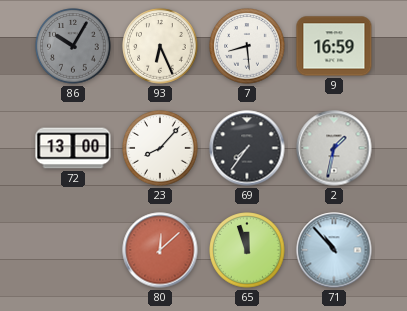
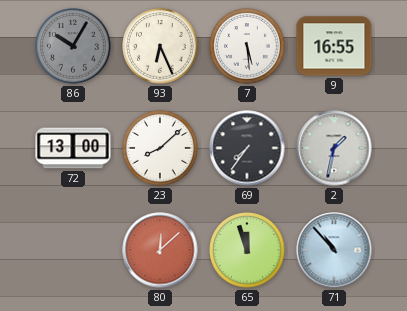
7: 8:29 -> 5:29 (247, 46)
9: 16:59 -> 16:55 (334, 46)
23: 8:07 -> 8:08 (160, 148)
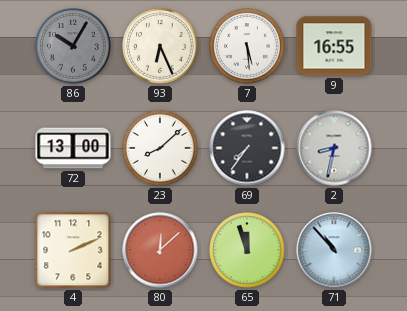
2: 1:32 -> 8:32 (334, 148)
4: none -> 2:11 (73, 250)
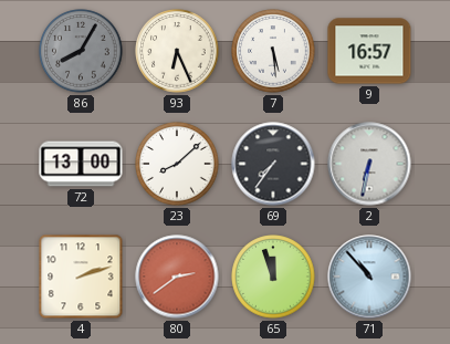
86: 10:05 -> 8:05 (81, 51)
9: 16:55 -> 16:57 (369, 51)
2: 8:32 -> 6:32 (369, 164)
4: 2:11 -> 2:12 (81, 277)
80: 12:08 -> 2:39 (177, 277)
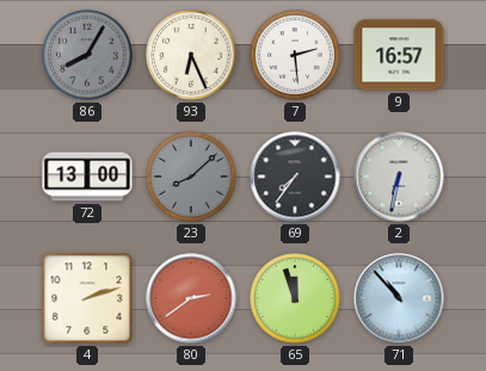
7: 5:29 -> 2:29 (295, 55)
23 dial: white -> grey (191, 177)
